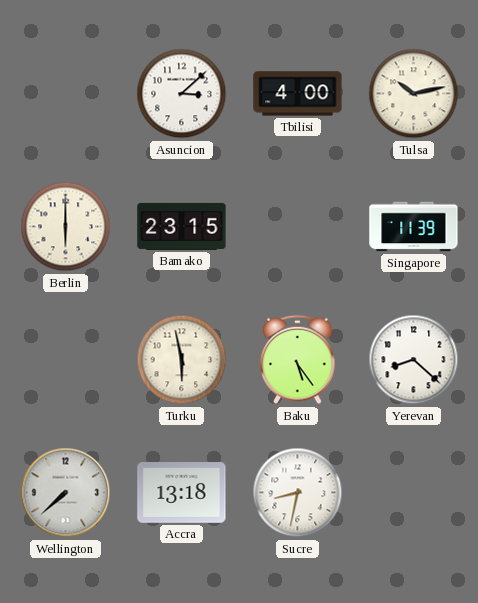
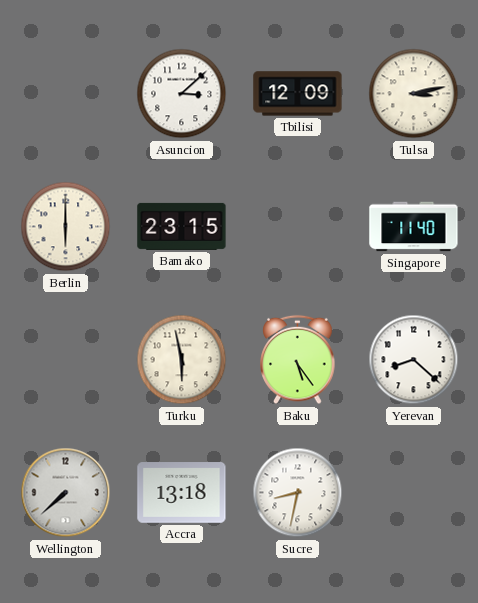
Tbilisi: 4:00 -> 12:09 (298, 94)
Tulsa: 10:13 -> 3:13 (414, 94)
Singapore: 11:39 -> 11:40 (414, 227)
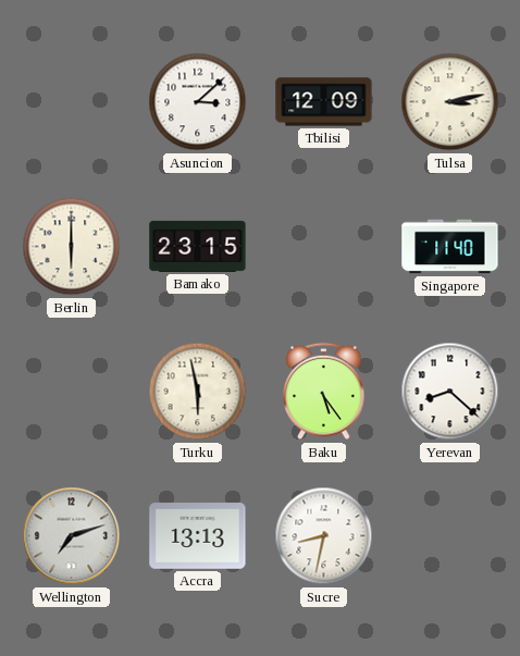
Wellington: 7:38 -> 7:12 (72, 536)
Accra: 13:18 -> 13:13 (198, 536)
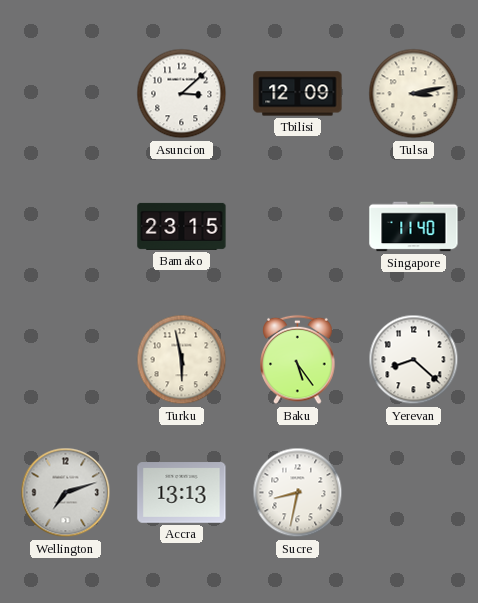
Berlin: 6:00 -> none (72, 247)
